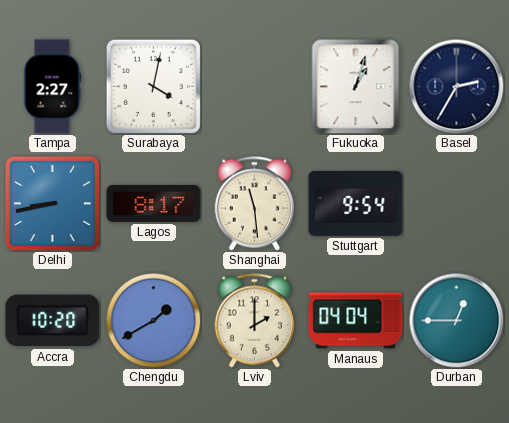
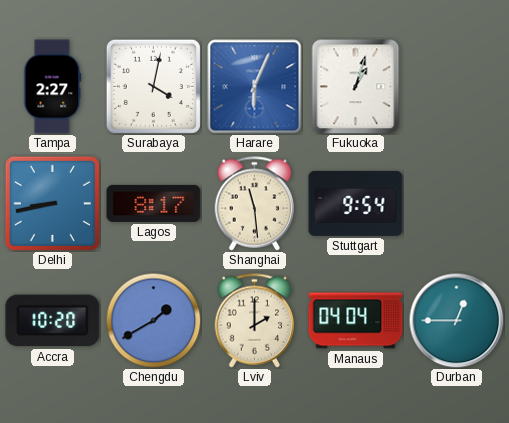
Harare: none -> 6:04 (255, 87)
Basel: 2:35 -> none (456, 86)
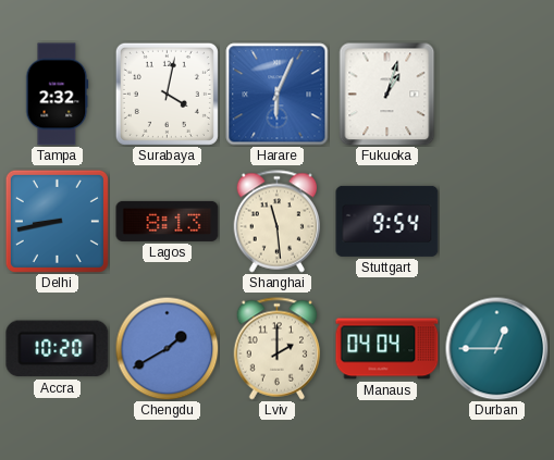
Tampa: 2:27 -> 2:32 (58, 95)
Lagos: 8:17 -> 8:13 (168, 221)
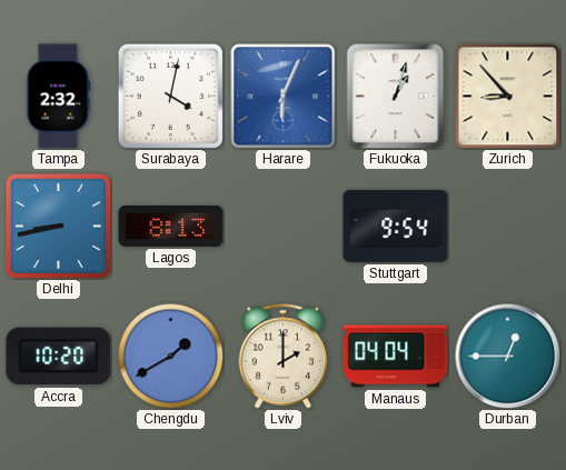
Zurich: none -> 8:53 (507, 96)
Shanghai: 11:29 -> none (278, 222)
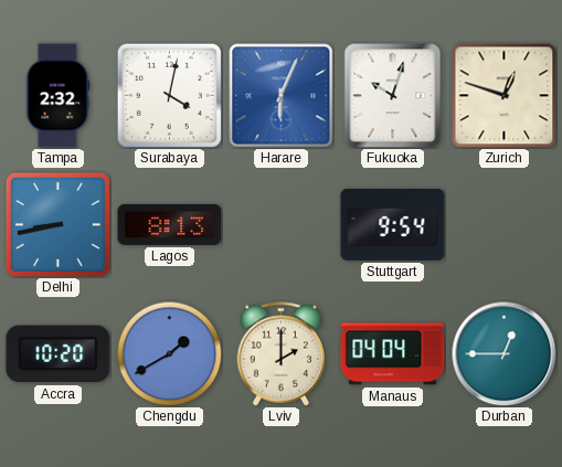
Fukuoka: 1:03 -> 10:03 (393, 95)
Zurich: 8:53 -> 12:48 (503, 95)
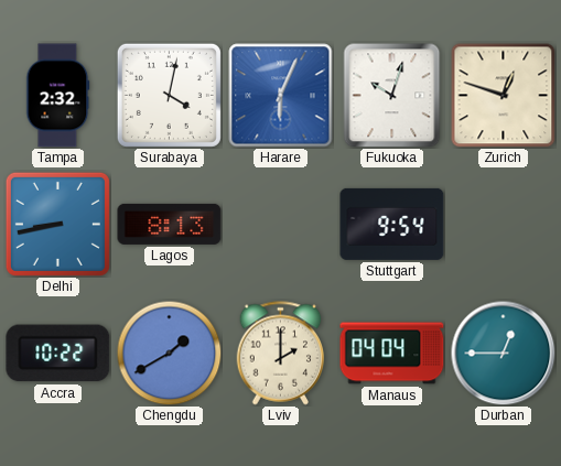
Accra: 10:20 -> 10:22 (58, 354)
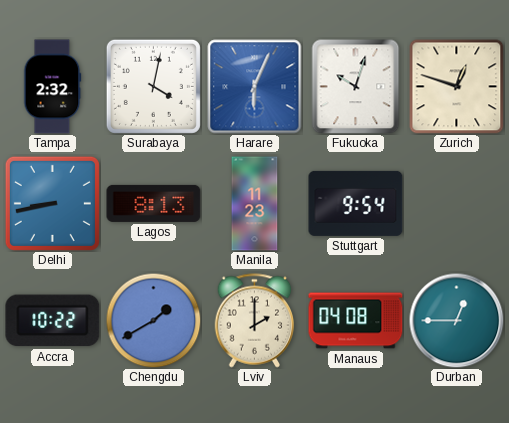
Manila: none -> 11:23 (255, 204)
Manaus: 04:04 -> 04:08 (356, 321)
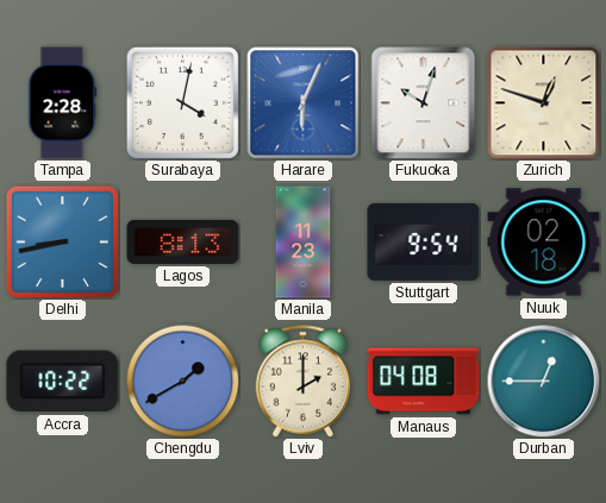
Tampa: 2:32 -> 2:28 (63, 103)
Nuuk: none -> 02:18 (544, 243)
